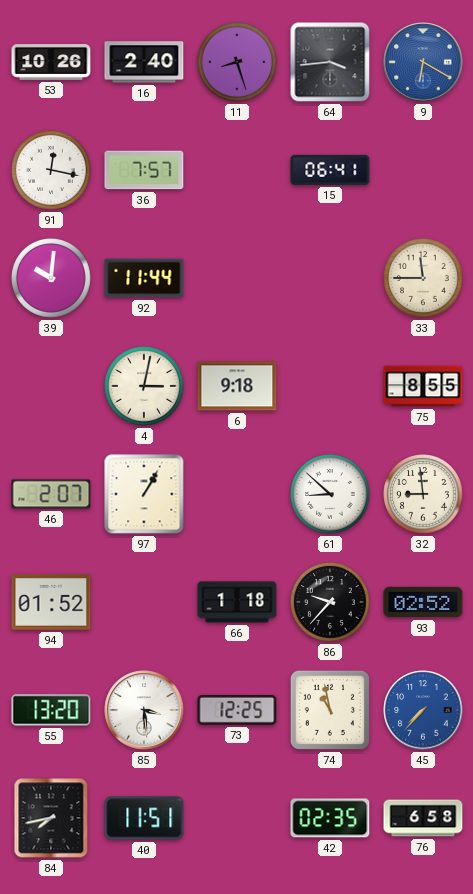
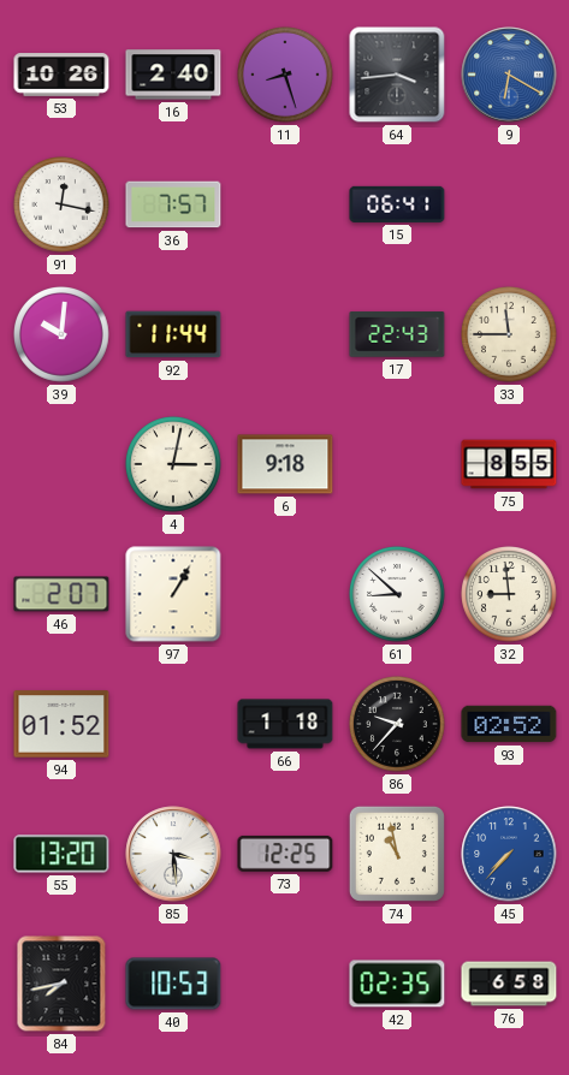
17: none -> 22:43 (397, 334)
40: 11:51 -> 10:53 (173, 984)
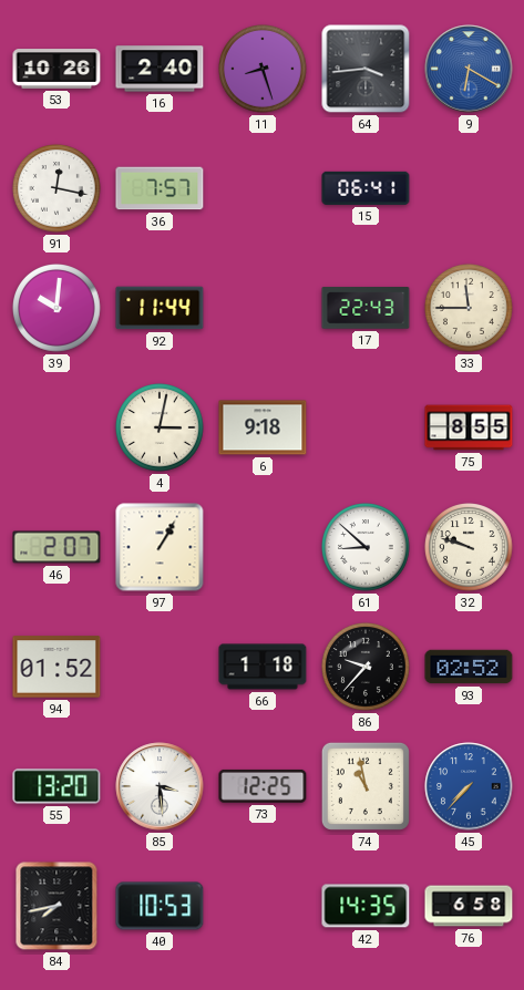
32: 8:59 -> 9:48 (470, 548)
42: 02:35 -> 14:35 (366, 906)
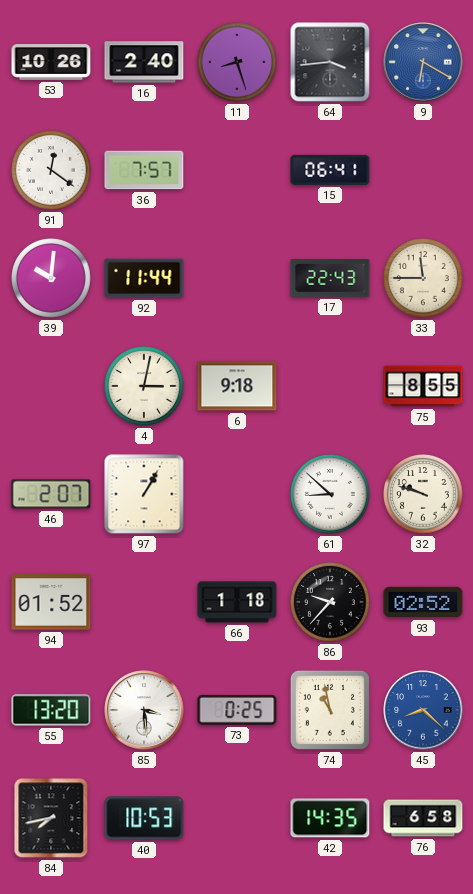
91: 12:17 -> 12:21 (52, 171)
73: 12:25 -> 0:25 (237, 710)
45: 7:37 -> 8:22 (423, 710)
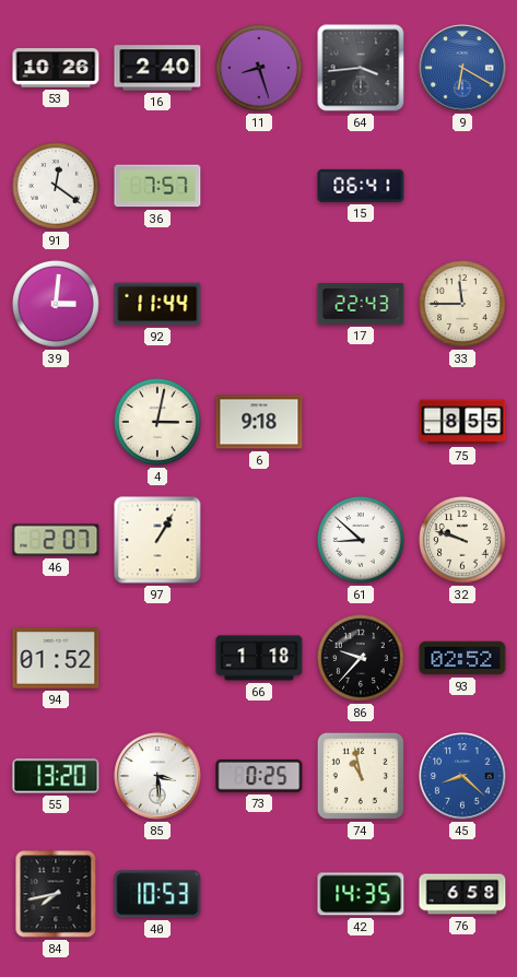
39: 10:01 -> 3:01 (57, 305)
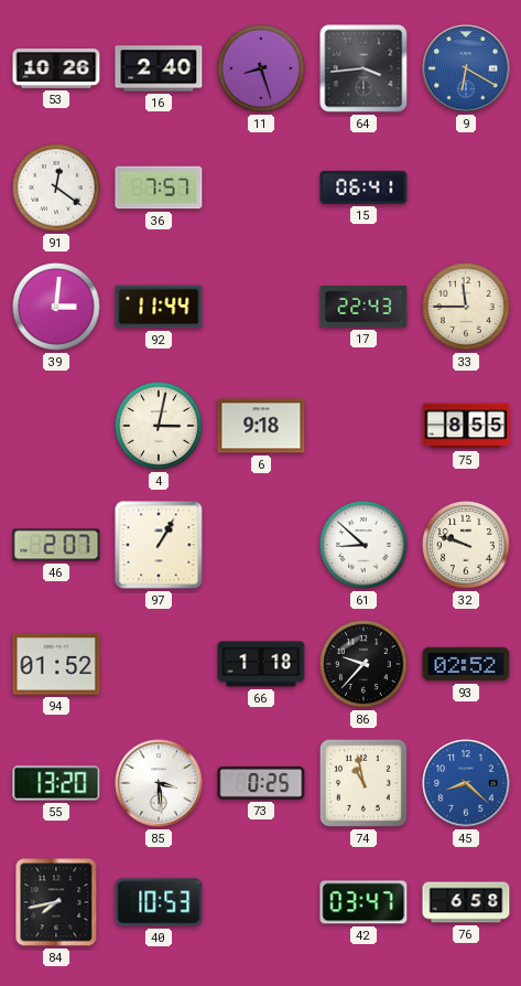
42: 14:35 -> 03:47 (363, 902)
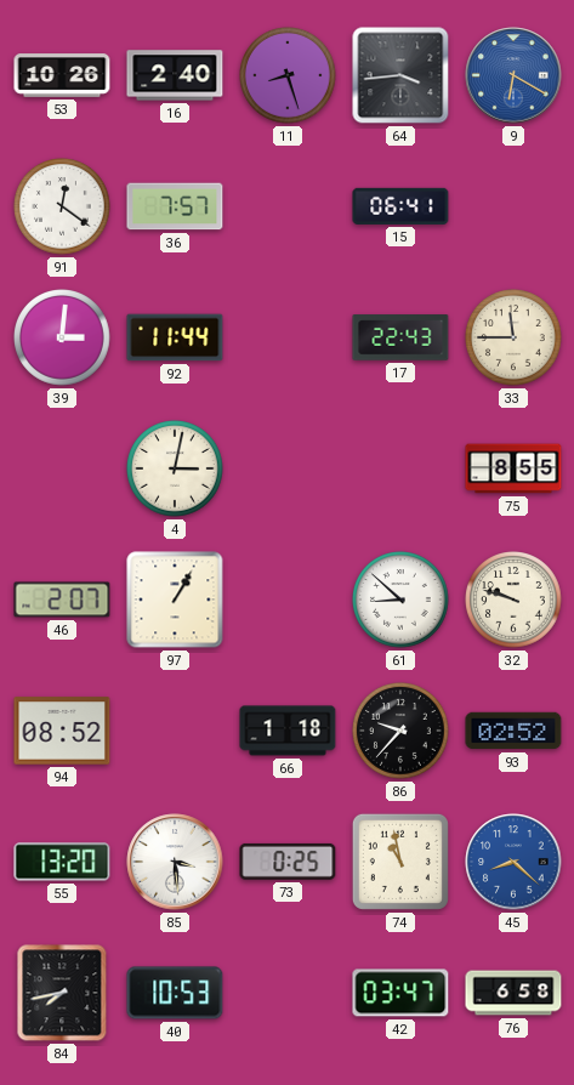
6: 9:18 -> none (261, 426)
94: 01:52 -> 08:52 (62, 731)
